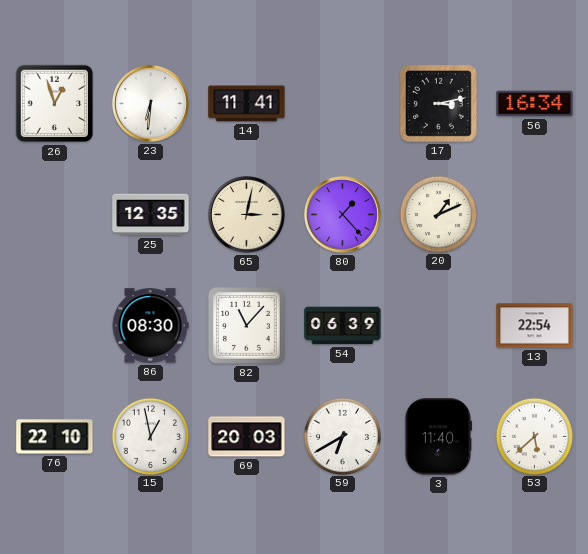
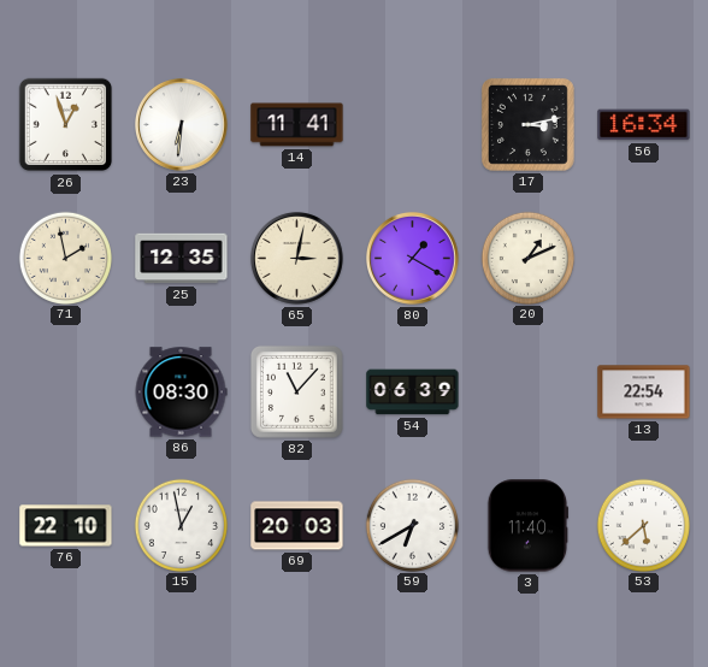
71: none -> 1:58 (65, 258)
80: 1:23 -> 1:20 (413, 259)
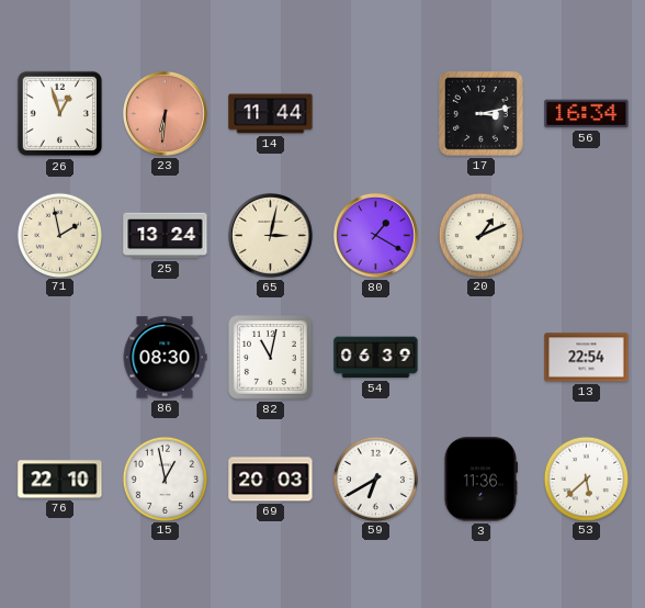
23 dial: white -> salmon (166, 114)
14: 11:41 -> 11:44 (271, 114)
25: 12:35 -> 13:24 (166, 236)
82: 11:07 -> 11:02 (270, 357)
3: 11:40 -> 11:36 (479, 480)
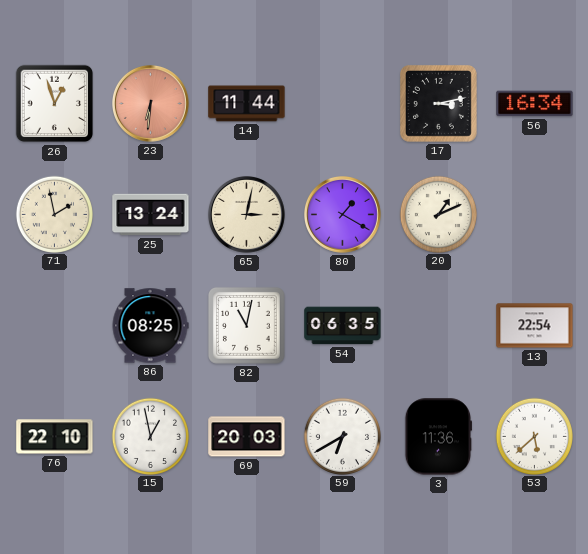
86: 08:30 -> 08:25 (150, 326)
54: 06:39 -> 06:35 (343, 326)
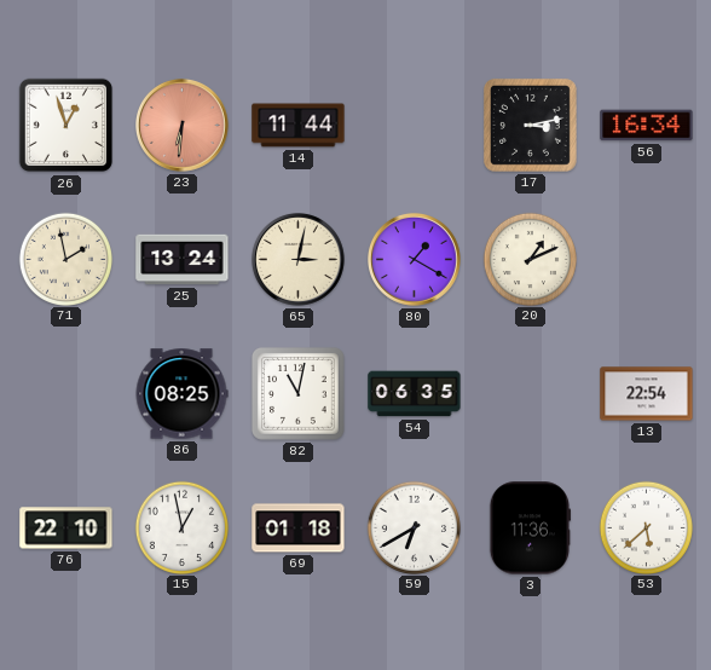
69: 20:03 -> 01:18 (299, 529)
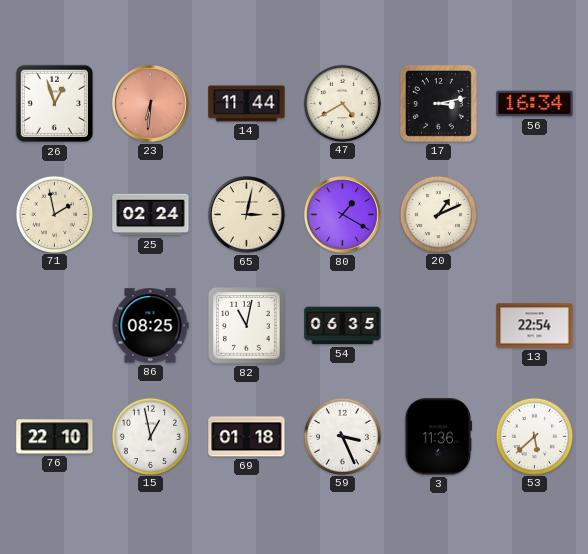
47: none -> 4:40 (342, 103)
25: 13:24 -> 02:24 (151, 215)
59: 6:40 -> 3:26 (342, 436)
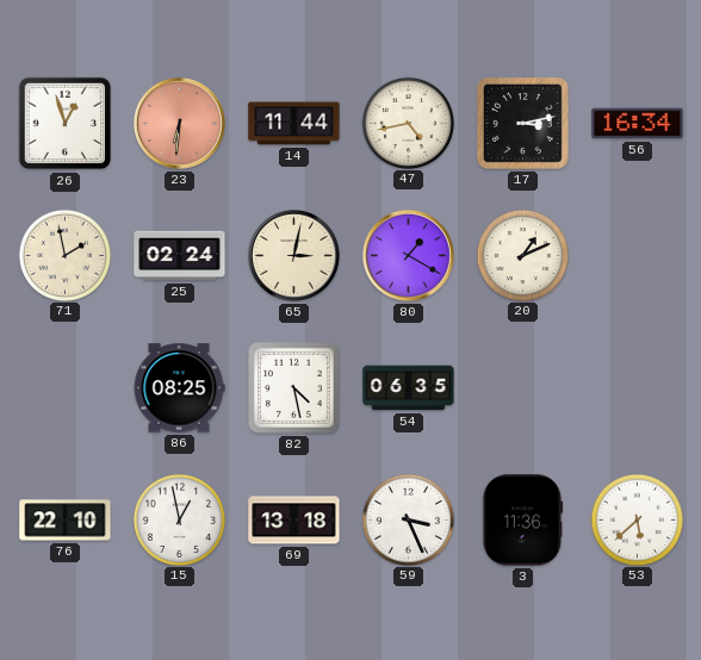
47: 4:40 -> 4:43 (408, 123)
82: 11:02 -> 4:28 (293, 387)
13: 22:54 -> none (535, 326)
69: 01:18 -> 13:18 (294, 521)
